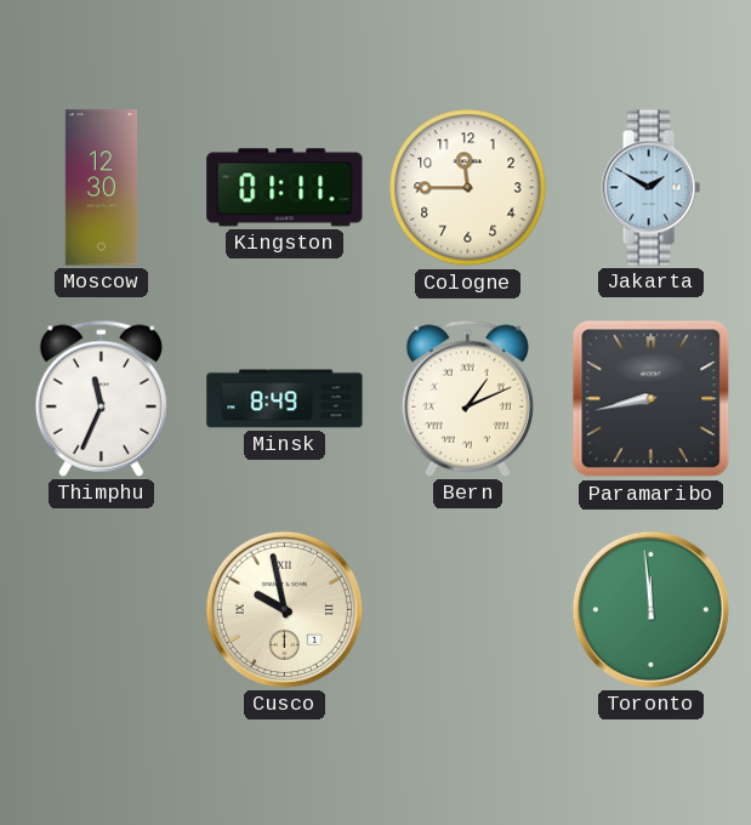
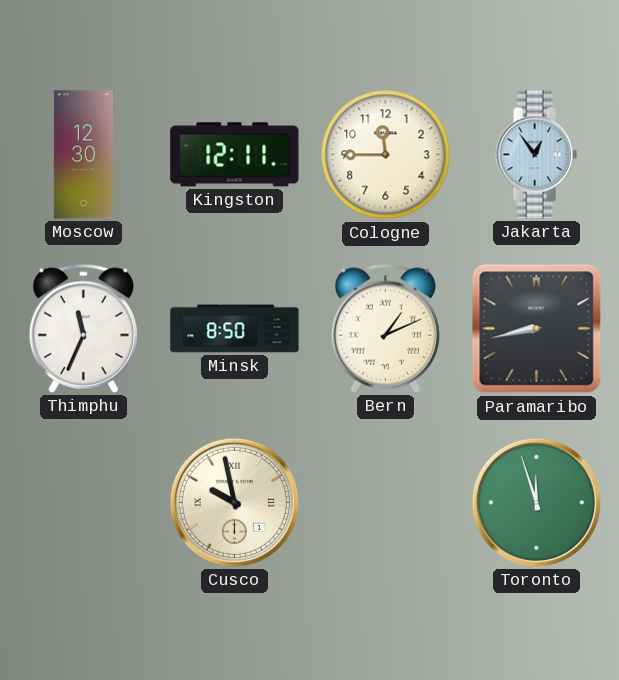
Kingston: 01:11 -> 12:11 (235, 155)
Jakarta: 1:50 -> 12:54 (536, 155)
Minsk: 8:49 -> 8:50 (235, 329)
Toronto: 11:59 -> 11:57 (536, 502)
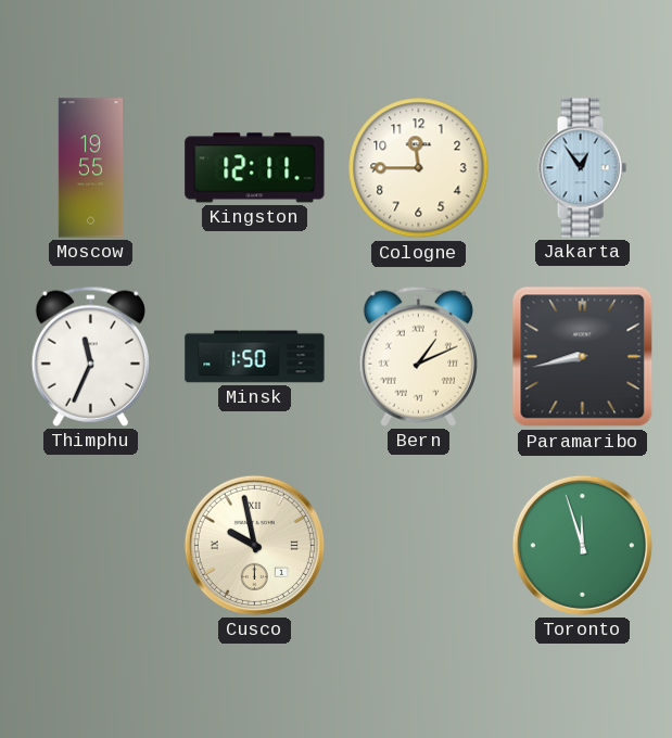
Moscow: 12:30 -> 19:55 (90, 168)
Minsk: 8:50 -> 1:50 (255, 357)
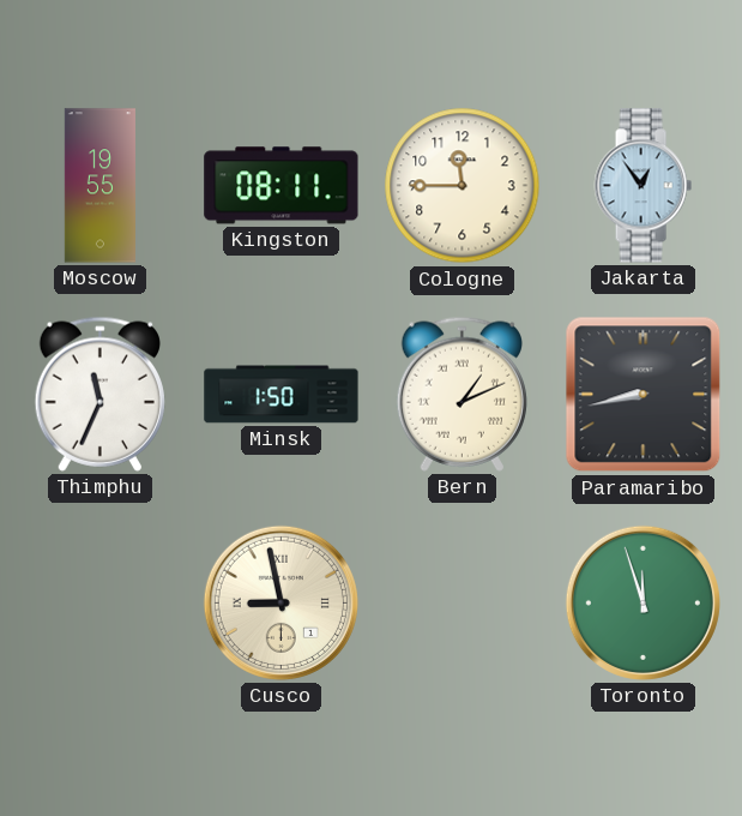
Kingston: 12:11 -> 08:11 (282, 186)
Cusco: 9:58 -> 8:58 (280, 602)
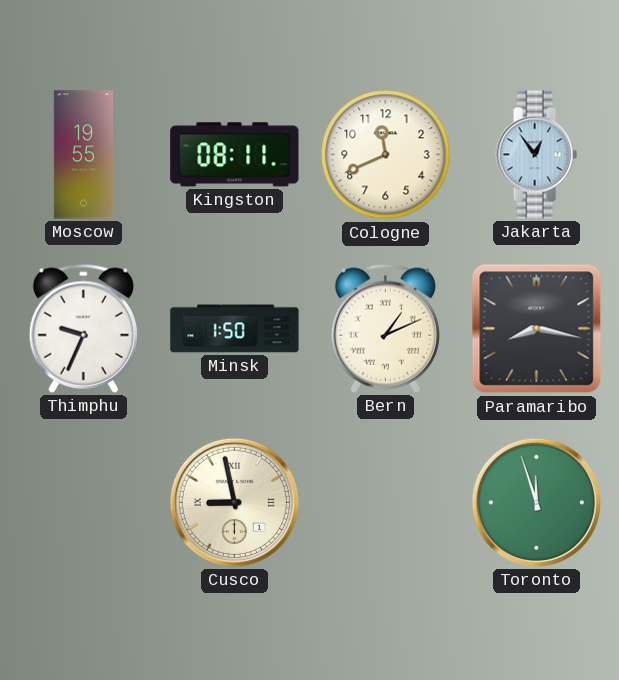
Cologne: 11:45 -> 11:41 (386, 155)
Thimphu: 11:34 -> 9:34 (83, 328)
Paramaribo: 8:43 -> 8:17 (537, 329)
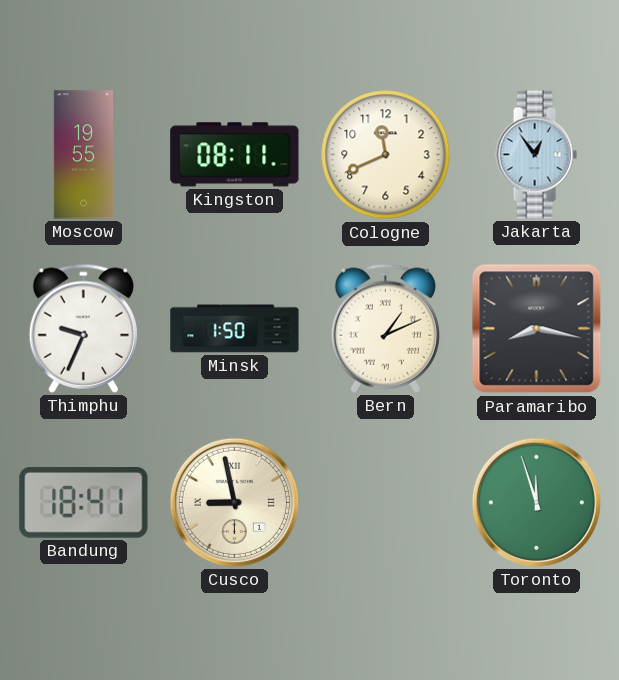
Bandung: none -> 18:41 (84, 503)
